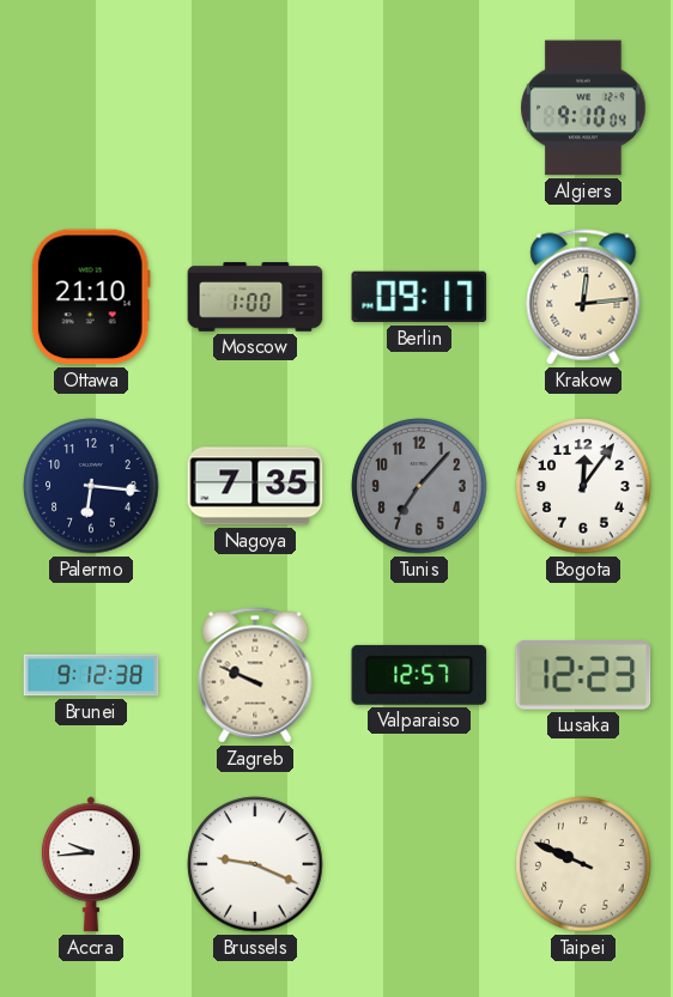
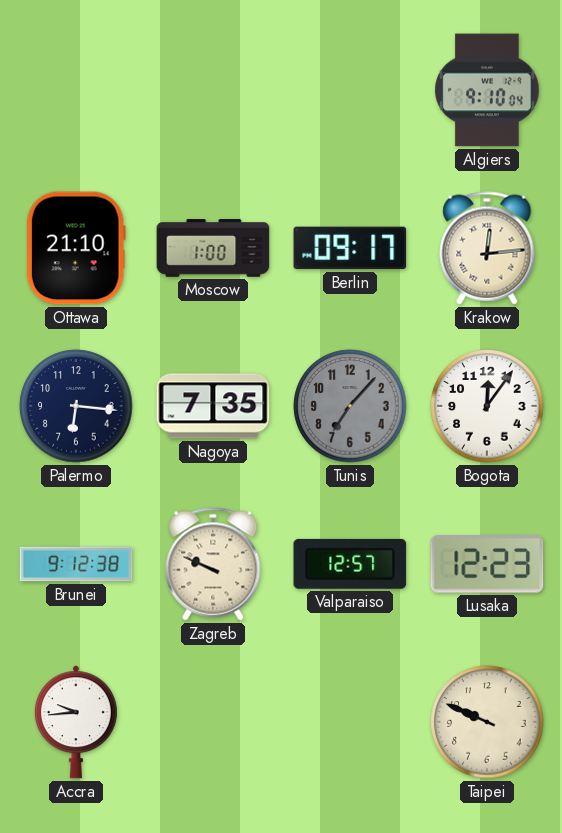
Brussels: 9:19 -> none (255, 864)
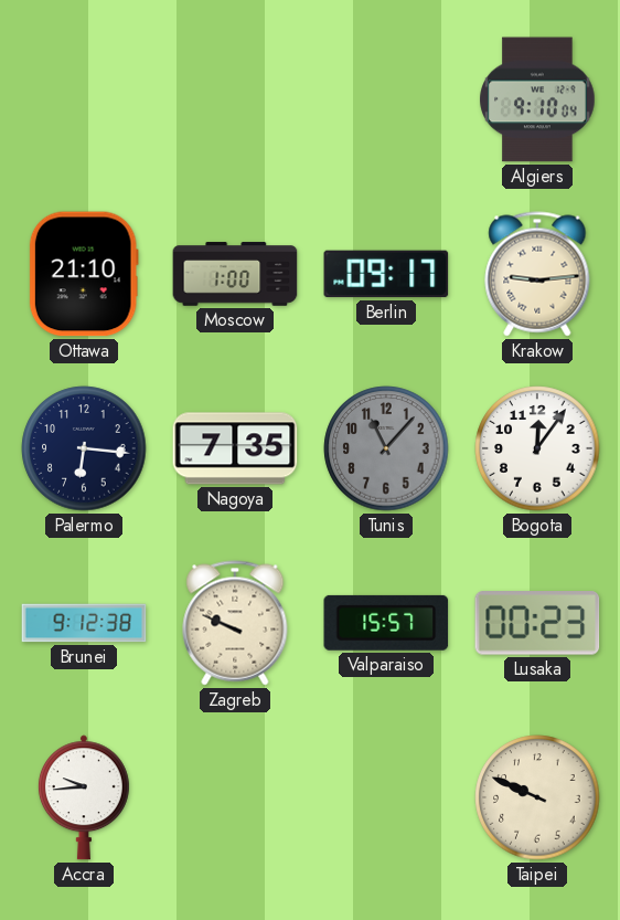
Krakow: 12:14 -> 9:14 (537, 274)
Tunis: 7:07 -> 11:07 (386, 448)
Valparaiso: 12:57 -> 15:57 (386, 623)
Lusaka: 12:23 -> 00:23 (537, 623)
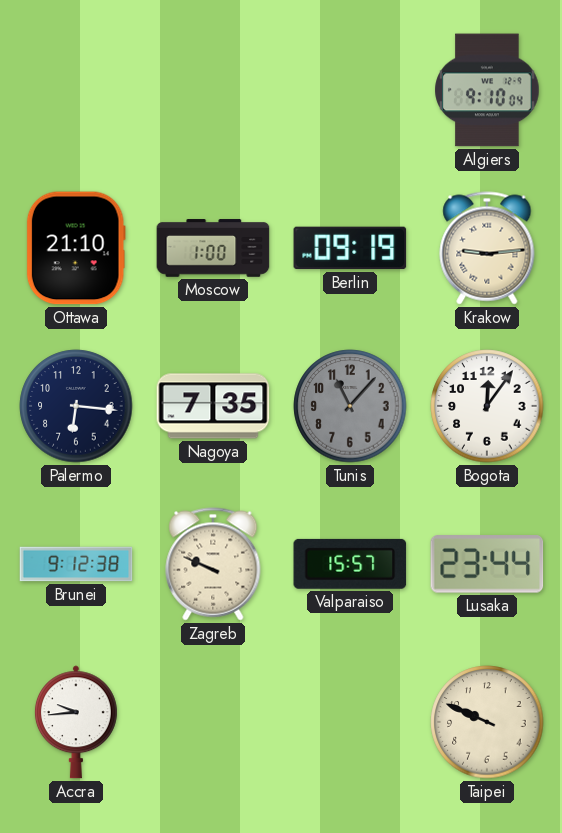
Berlin: 09:17 -> 09:19 (350, 248)
Lusaka: 00:23 -> 23:44 (487, 564)
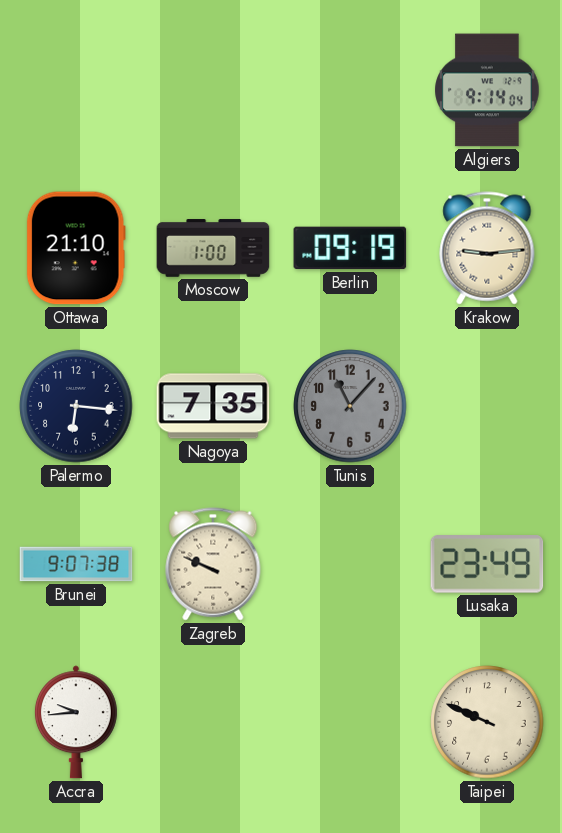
Algiers: 9:10 -> 9:14 (487, 90)
Bogota: 12:06 -> none (487, 406)
Brunei: 9:12 -> 9:07 (76, 564)
Valparaiso: 15:57 -> none (350, 564)
Lusaka: 23:44 -> 23:49 (487, 564)
